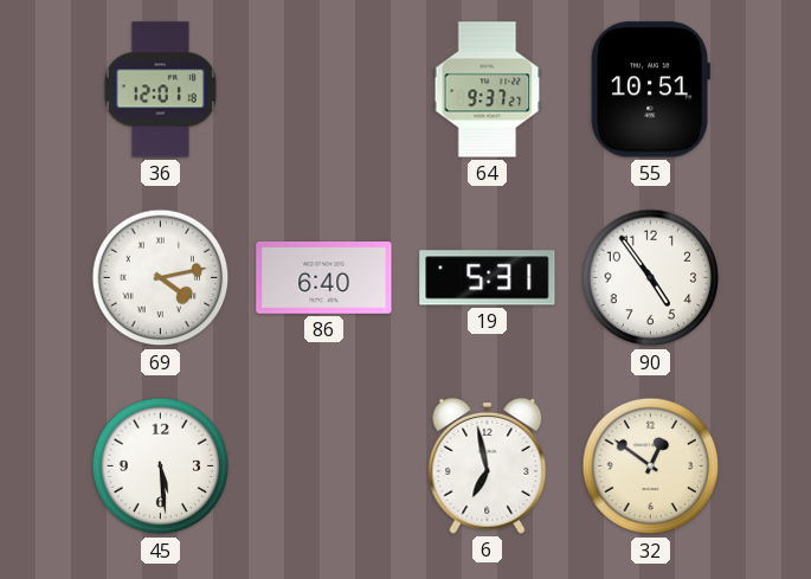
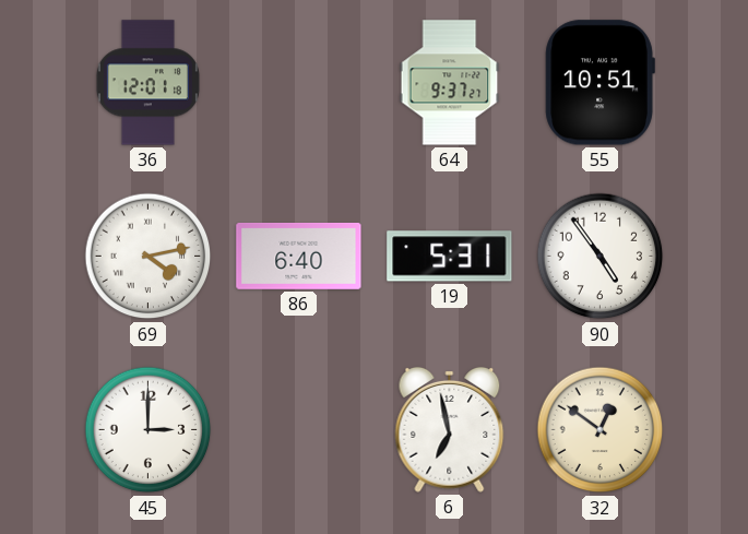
45: 5:29 -> 3:00 (149, 430)
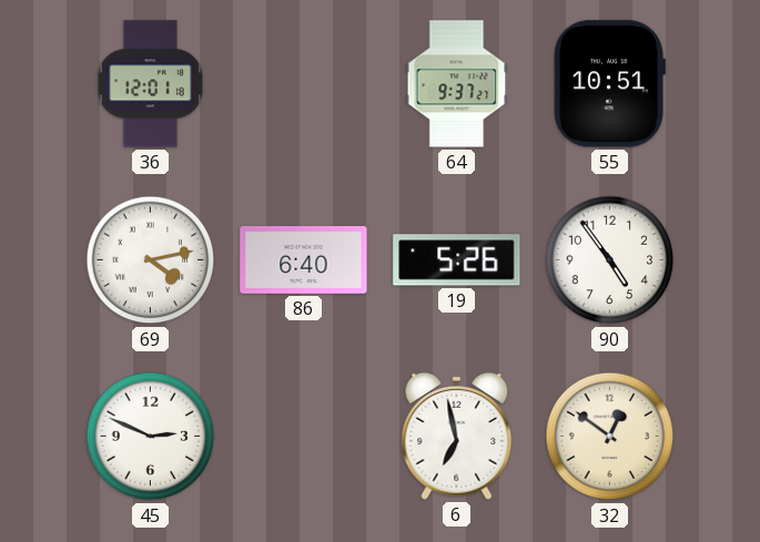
19: 5:31 -> 5:26 (457, 260)
45: 3:00 -> 2:49 (151, 437)
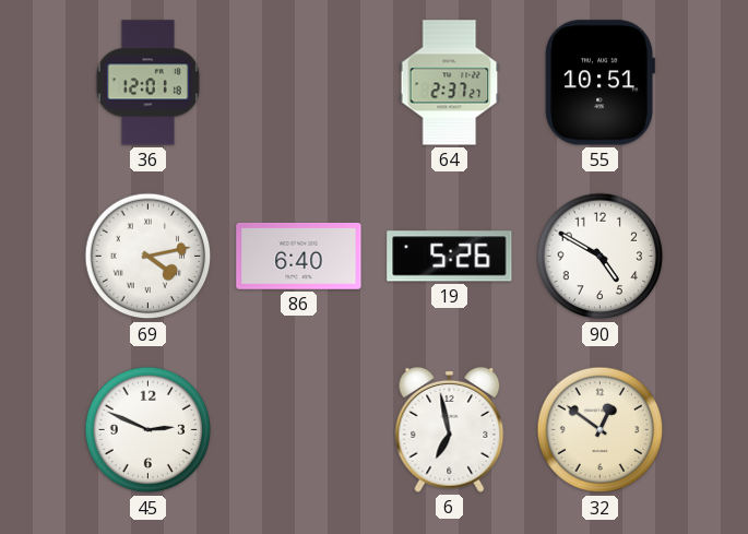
64: 9:37 -> 2:37 (450, 83)
90: 4:54 -> 4:50 (601, 257)
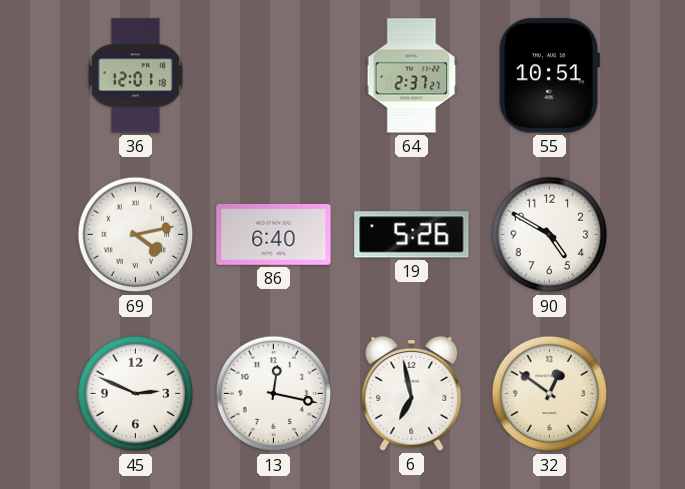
13: none -> 12:17 (274, 394)
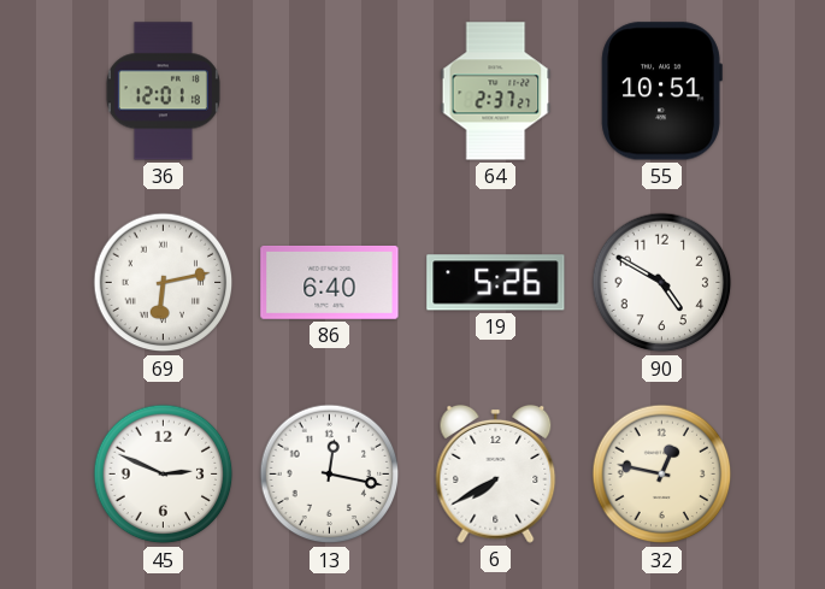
69: 4:13 -> 6:13 (164, 283)
6: 6:58 -> 7:40 (496, 473)
32: 12:51 -> 12:47 (662, 475)
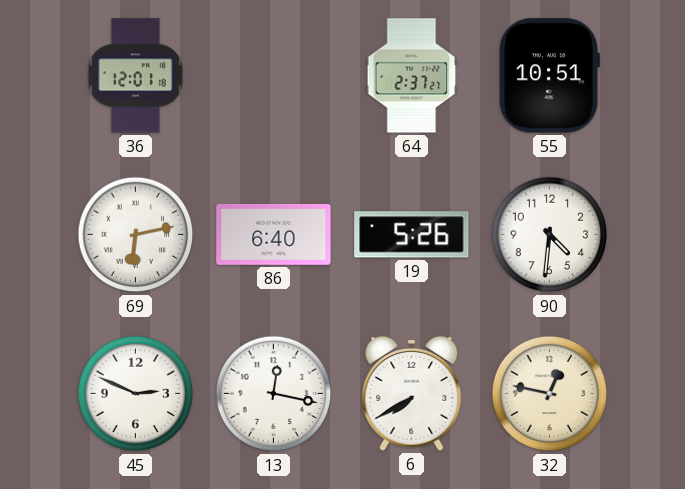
90: 4:50 -> 4:31 (550, 235)
